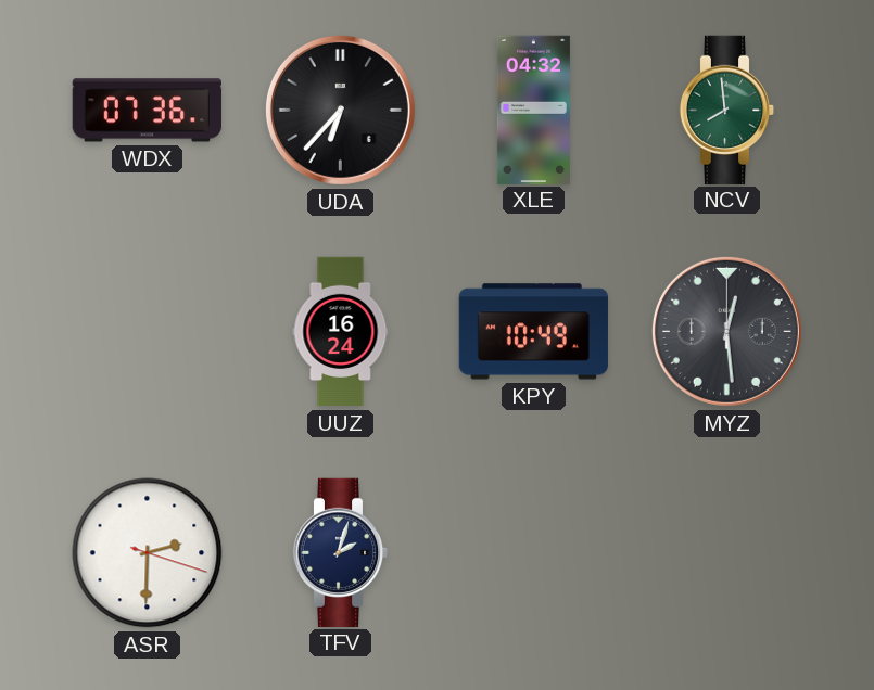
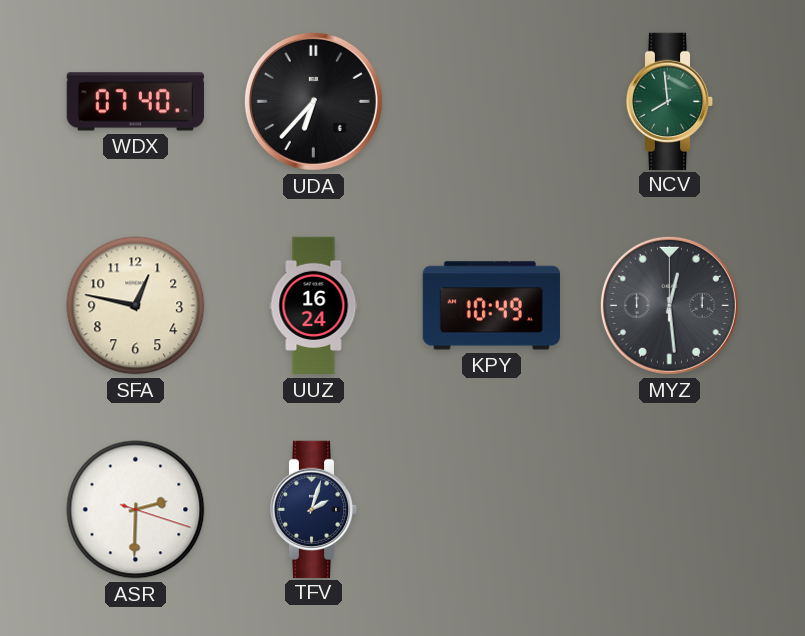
WDX: 07:36 -> 07:40 (135, 102)
XLE: 04:32 -> none (533, 110)
SFA: none -> 12:47 (136, 306)
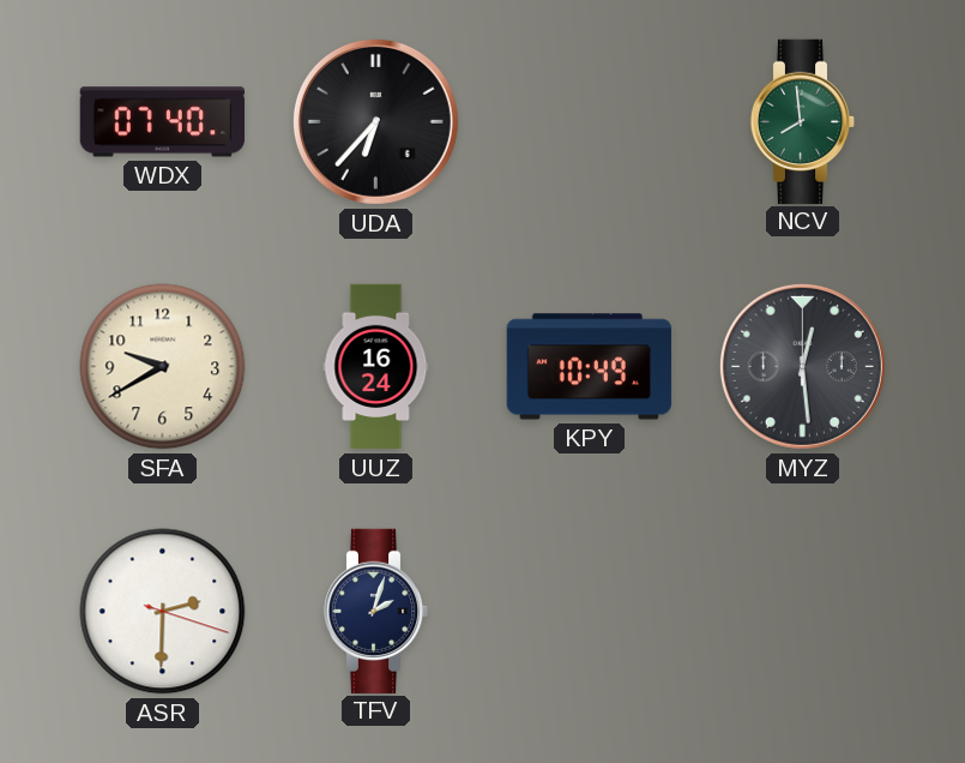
SFA: 12:47 -> 9:40 (163, 367)
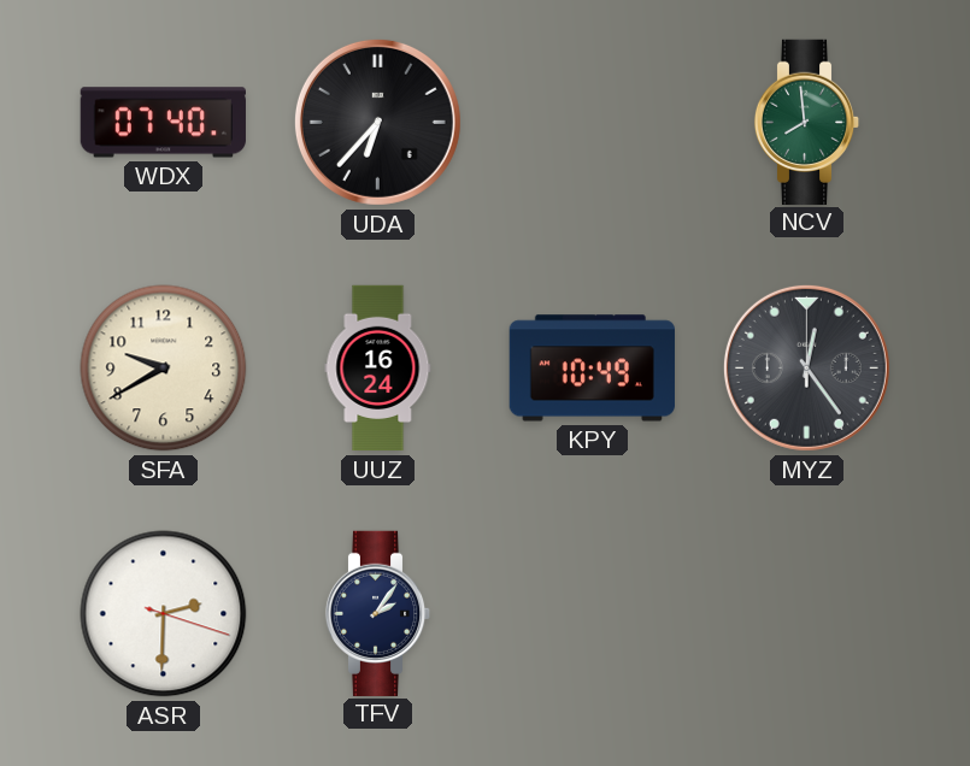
MYZ: 12:29 -> 12:24 (806, 367)
TFV: 2:03 -> 2:06 (378, 613)
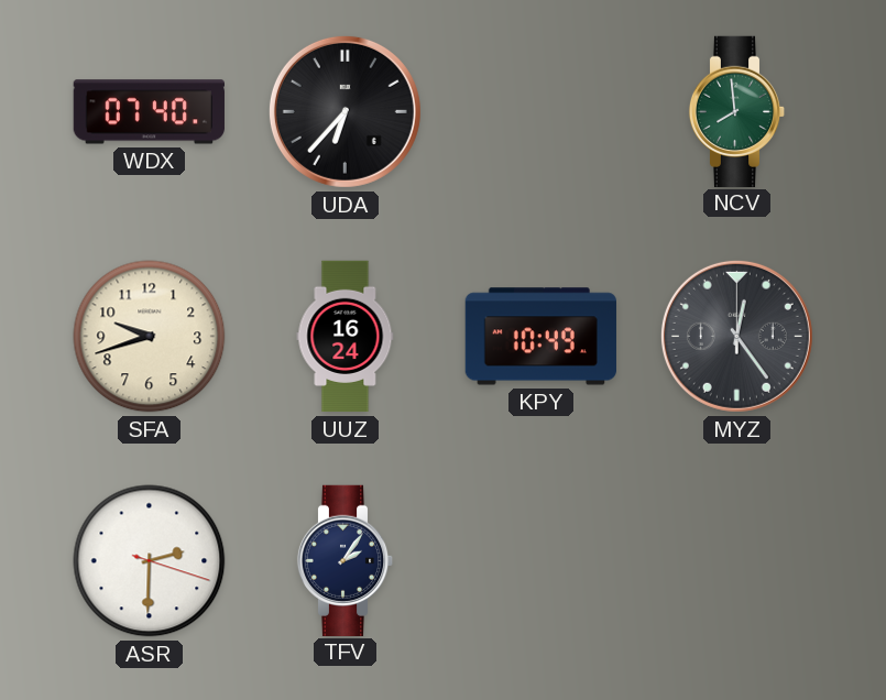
SFA: 9:40 -> 9:42 (150, 337)
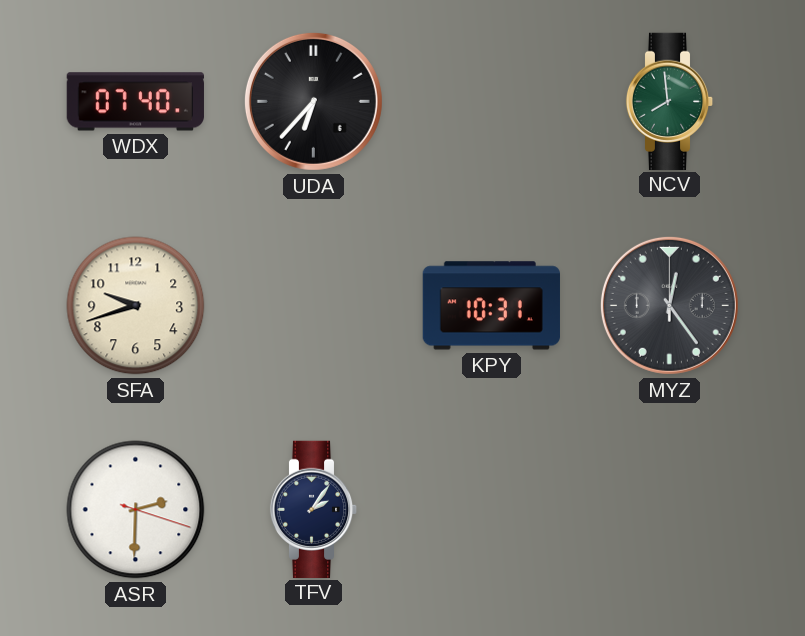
UUZ: 16:24 -> none (346, 337)
KPY: 10:49 -> 10:31 (491, 306)
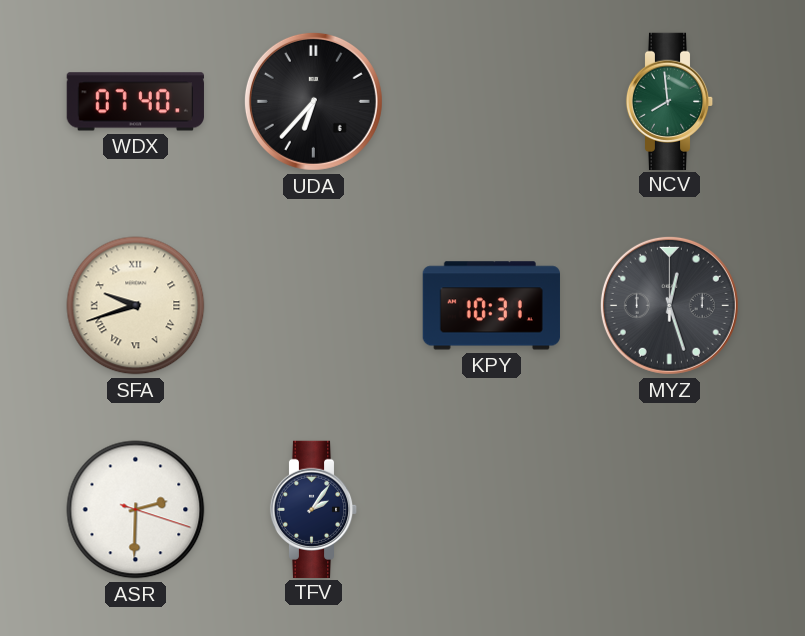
SFA numerals: Arabic -> Roman (136, 306)
MYZ: 12:24 -> 12:27 (669, 305)
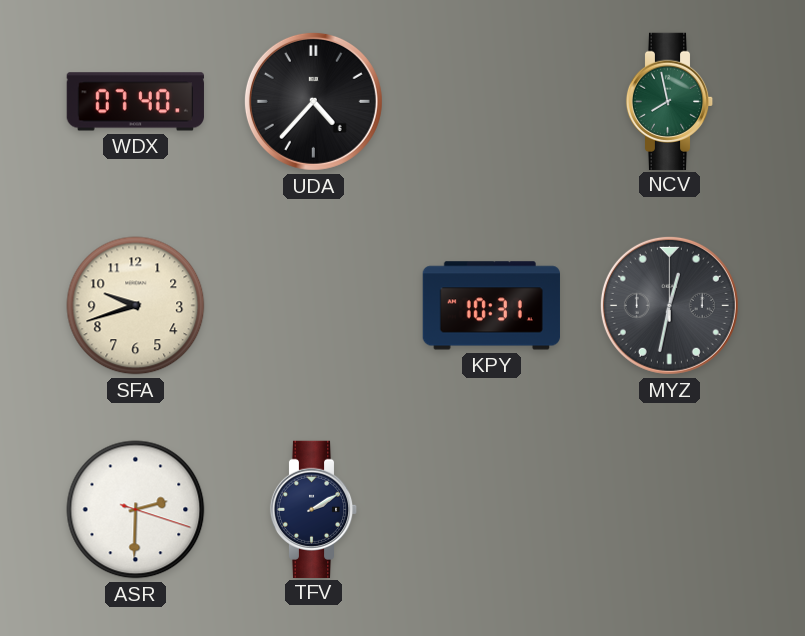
UDA: 6:37 -> 4:37 (313, 101)
NCV: 7:59 -> 7:58 (670, 101)
SFA numerals: Roman -> Arabic (136, 306)
MYZ: 12:27 -> 12:32 (669, 305)
TFV: 2:06 -> 2:10 (314, 509)
